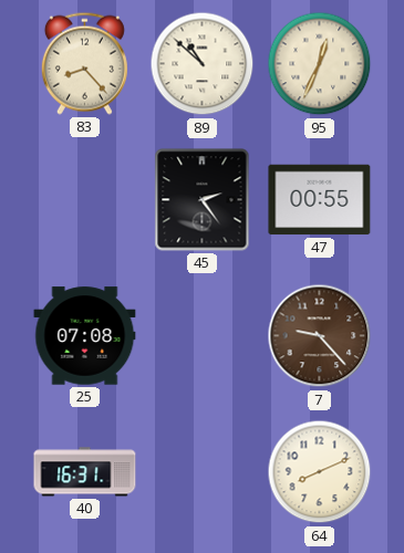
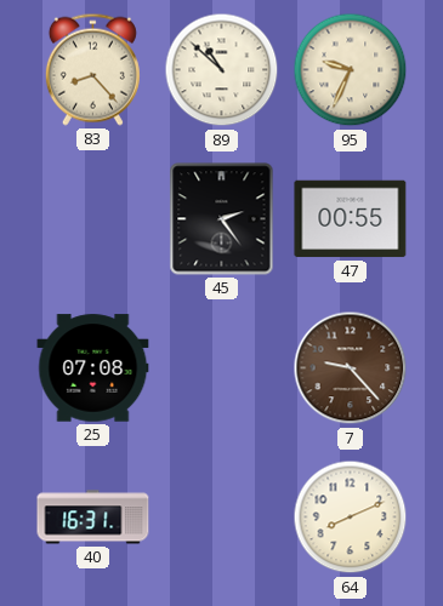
95: 12:34 -> 9:34 (351, 70)
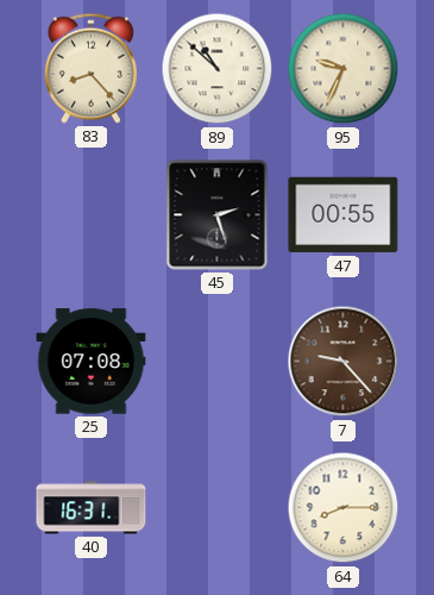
45: 2:24 -> 2:27 (218, 215)
64: 8:11 -> 8:15 (344, 508)
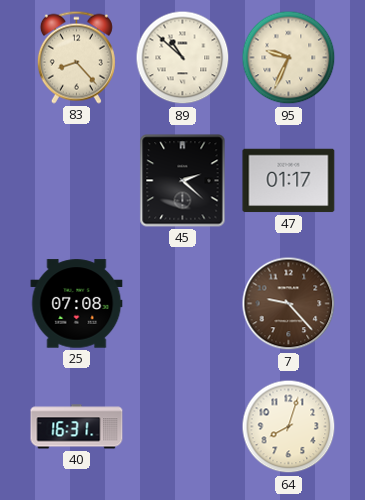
45: 2:27 -> 2:22 (183, 181)
47: 00:55 -> 01:17 (289, 181)
64: 8:15 -> 8:03 (289, 427)
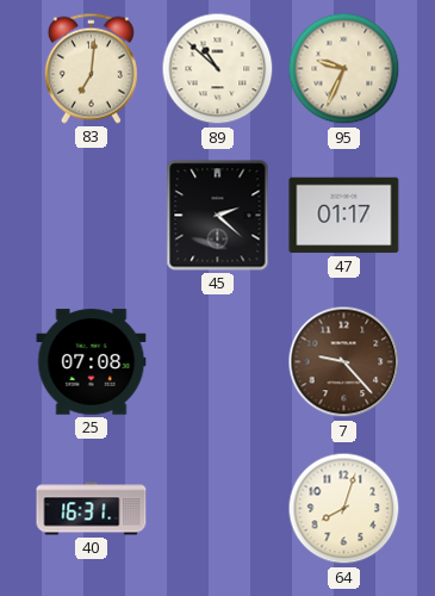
83: 8:23 -> 7:01 (91, 68)
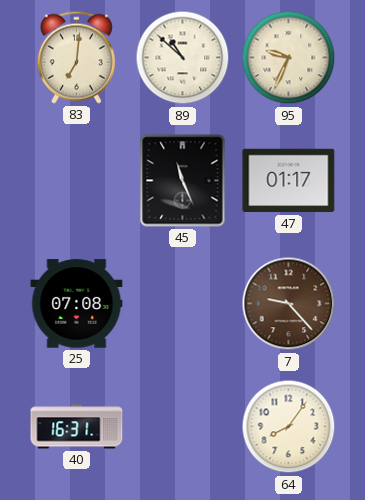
45: 2:22 -> 11:26 (183, 181)
64: 8:03 -> 8:06 (289, 427)
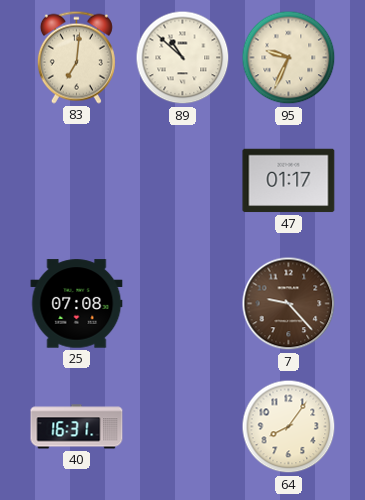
45: 11:26 -> none (183, 181)
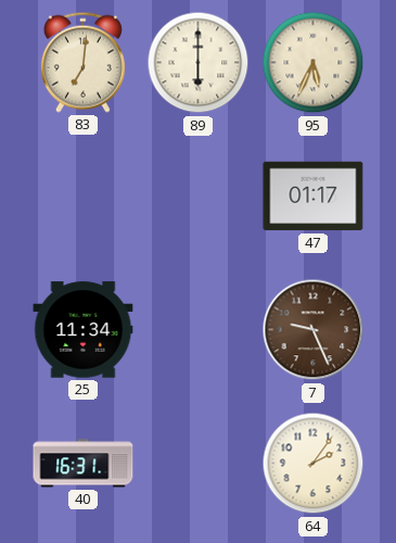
89: 10:52 -> 6:00 (199, 63)
95: 9:34 -> 5:34 (314, 63)
25: 07:08 -> 11:34 (84, 330)
7: 9:23 -> 9:26 (314, 330)
64: 8:06 -> 2:06 (314, 464)
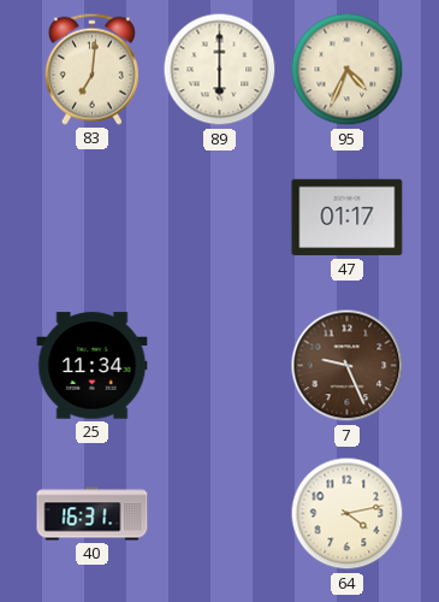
95: 5:34 -> 4:34 (348, 70)
64: 2:06 -> 4:13 (348, 514)
